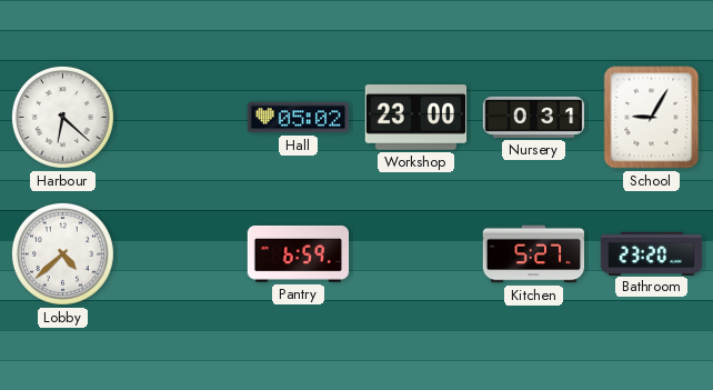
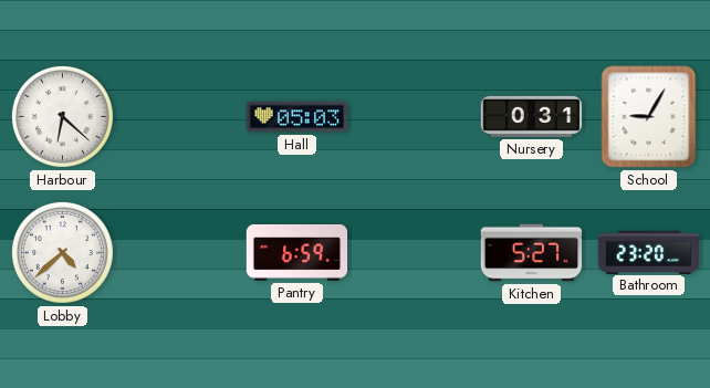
Hall: 05:02 -> 05:03 (297, 117)
Workshop: 23:00 -> none (416, 118)
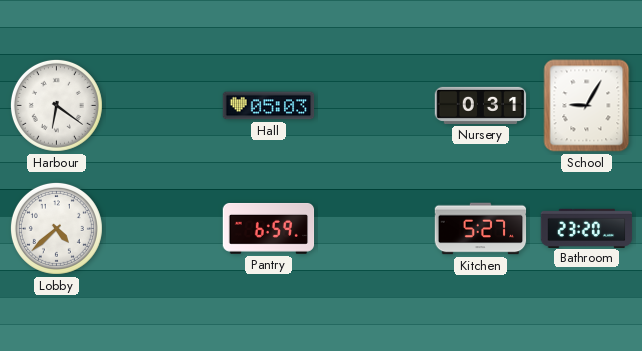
Harbour: 6:22 -> 6:21 (56, 105)
